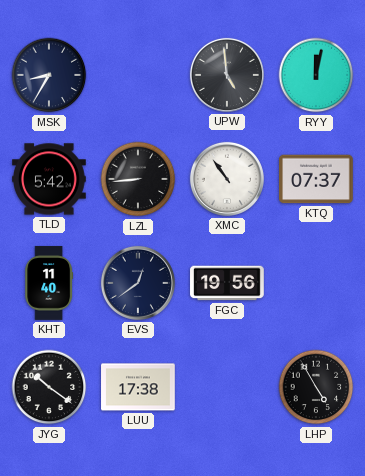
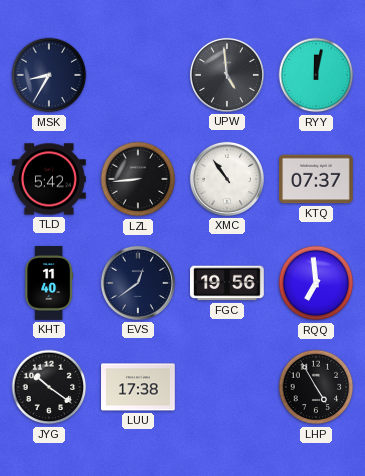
RQQ: none -> 6:59 (316, 283)
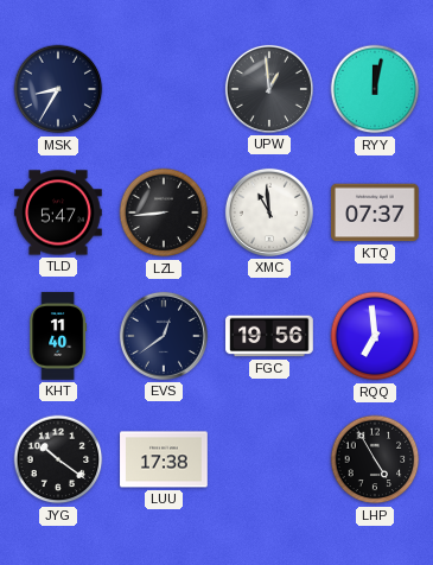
UPW: 4:59 -> 12:59 (269, 89)
TLD: 5:42 -> 5:47 (58, 212)
XMC: 10:54 -> 10:59 (269, 212)
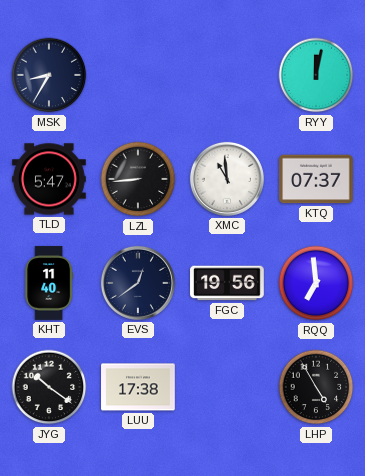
UPW: 12:59 -> none (269, 89)
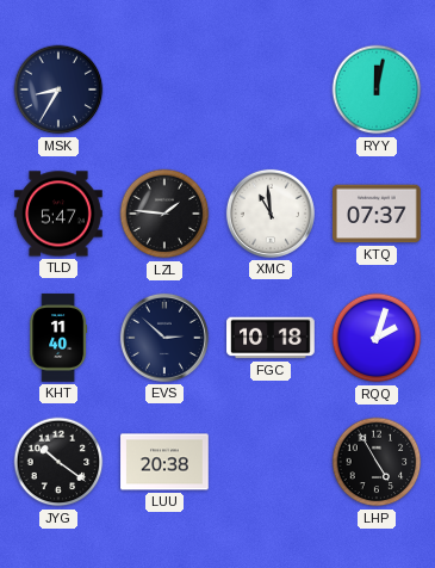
LZL: 8:44 -> 1:46 (164, 214)
EVS: 12:39 -> 2:52 (164, 338)
FGC: 19:56 -> 10:18 (271, 338)
RQQ: 6:59 -> 2:03 (377, 338)
LUU: 17:38 -> 20:38 (164, 462)
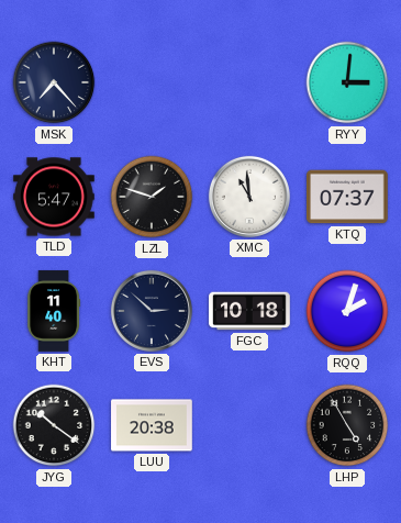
MSK: 8:35 -> 7:23 (54, 82)
RYY: 12:02 -> 3:01 (347, 82)
LZL: 1:46 -> 1:48 (152, 197)
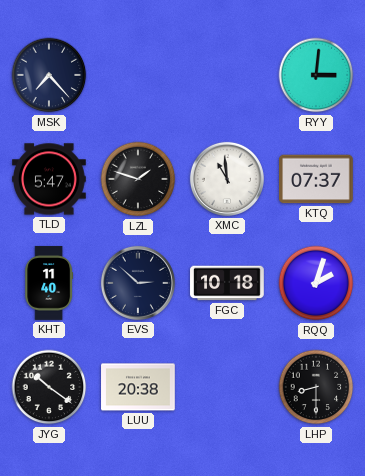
LHP: 4:55 -> 8:30 (316, 387)
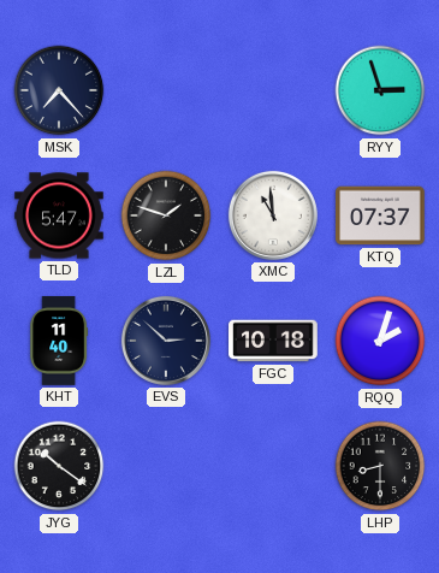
RYY: 3:01 -> 2:57 (380, 90)
LUU: 20:38 -> none (138, 387)
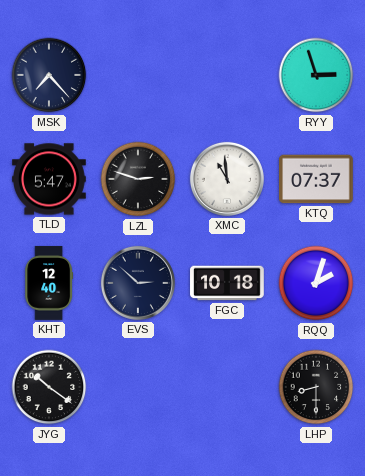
LZL: 1:48 -> 2:48 (138, 179)
KHT: 11:40 -> 12:40 (49, 283)
